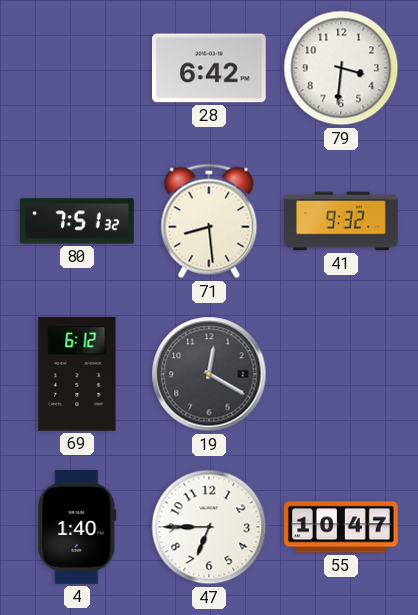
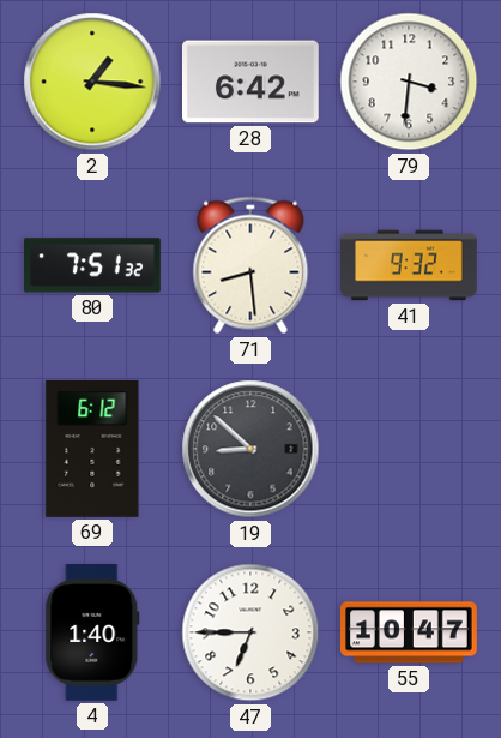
2: none -> 1:16 (92, 82)
19: 12:20 -> 8:52 (251, 449)
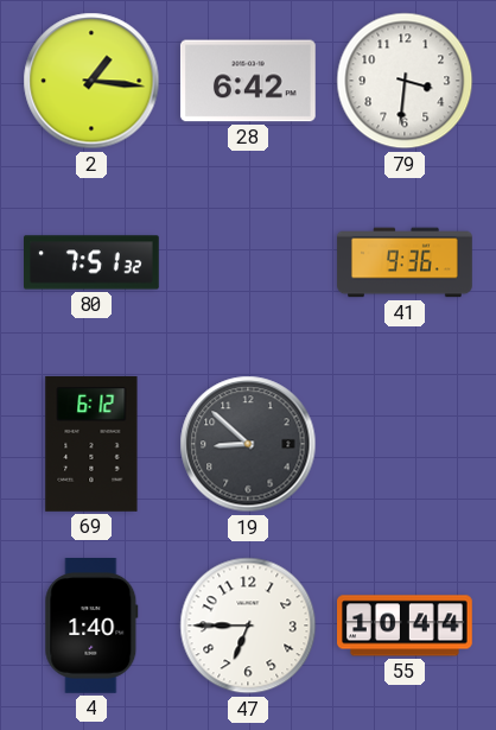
71: 8:29 -> none (251, 265)
41: 9:32 -> 9:36 (405, 262)
55: 10:47 -> 10:44 (406, 626)
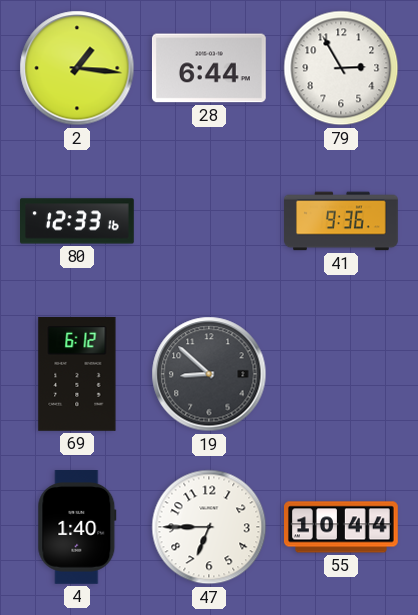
28: 6:42 -> 6:44 (209, 68)
79: 3:31 -> 2:55 (341, 68)
80: 7:51 -> 12:33 (78, 221)
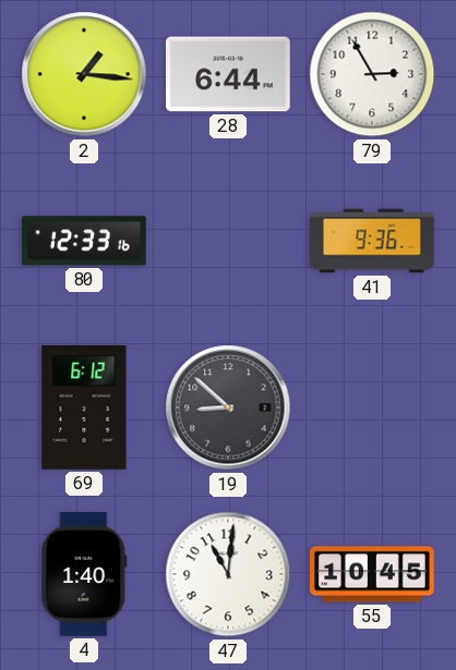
47: 6:45 -> 11:01 (228, 574)
55: 10:44 -> 10:45 (373, 574)
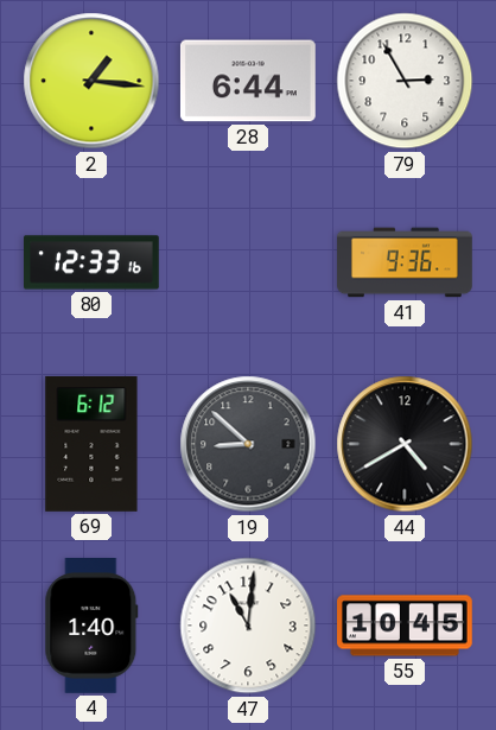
44: none -> 4:40 (405, 444)
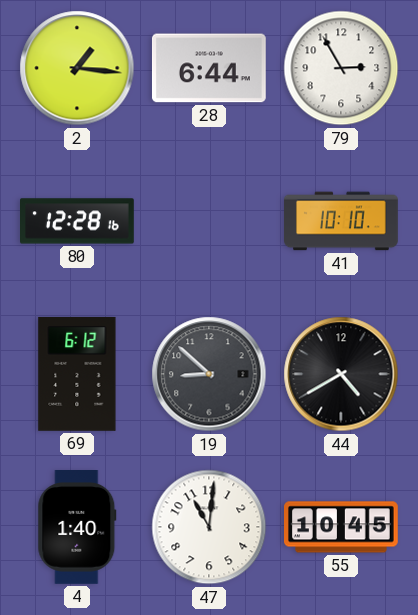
80: 12:33 -> 12:28 (78, 221)
41: 9:36 -> 10:10 (341, 221)
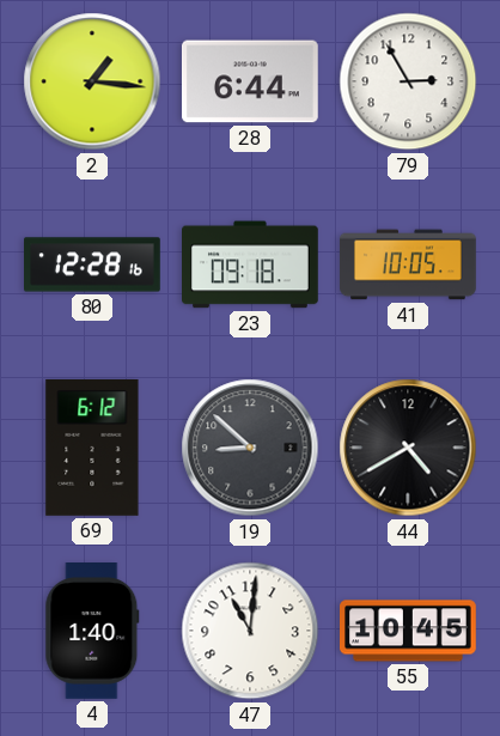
23: none -> 09:18 (251, 264)
41: 10:10 -> 10:05 (408, 264)
